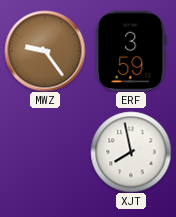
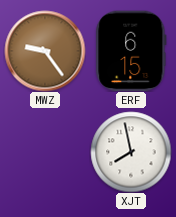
ERF: 3:59 -> 6:15 (131, 51)
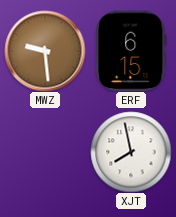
MWZ: 9:24 -> 9:29 (45, 51)
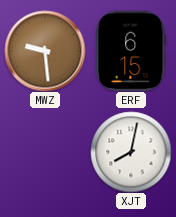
XJT: 7:58 -> 8:02 (131, 152)
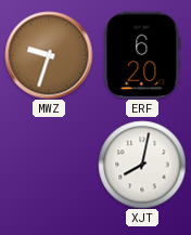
MWZ: 9:29 -> 9:33 (49, 55)
ERF: 6:15 -> 6:20 (142, 55)
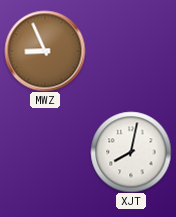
MWZ: 9:33 -> 8:56 (45, 51)
ERF: 6:20 -> none (142, 55)
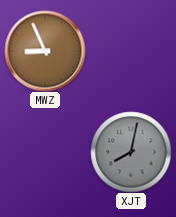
XJT dial: white -> grey (131, 152)
